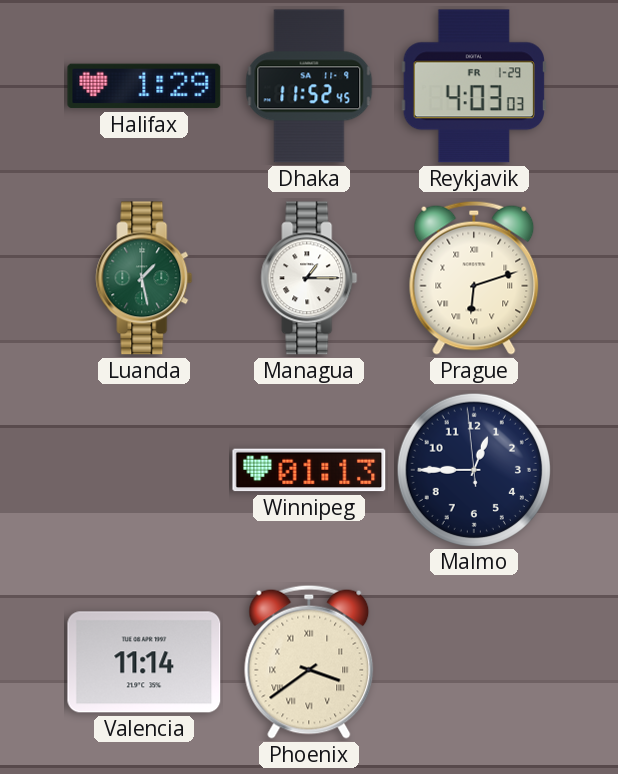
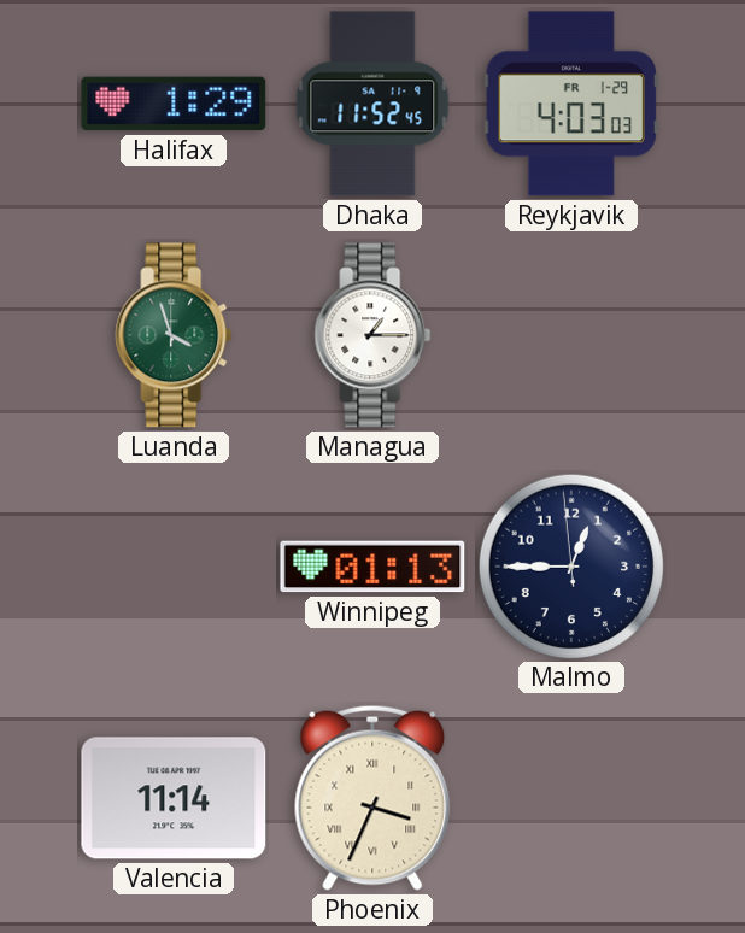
Luanda: 1:28 -> 3:57 (174, 335)
Prague: 6:12 -> none (474, 278)
Phoenix: 3:39 -> 3:34 (372, 798)
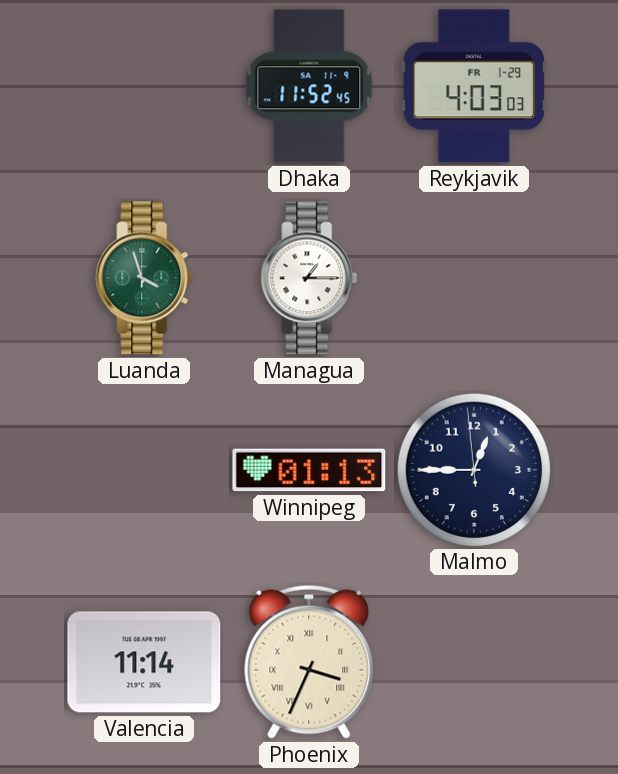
Halifax: 1:29 -> none (174, 104)
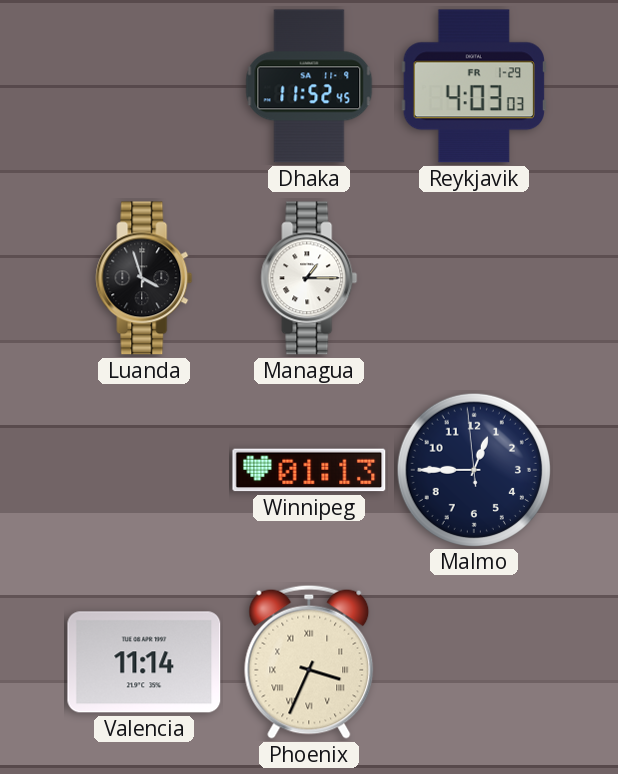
Luanda dial: green -> black (144, 278)
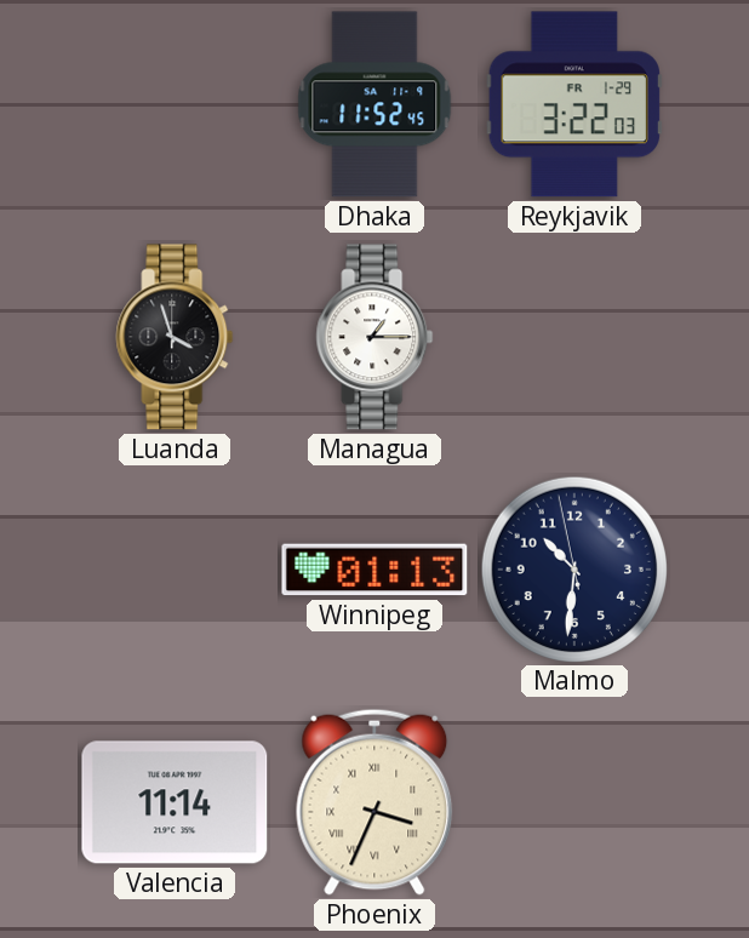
Reykjavik: 4:03 -> 3:22 (574, 104)
Malmo: 12:44 -> 10:30 (573, 568)
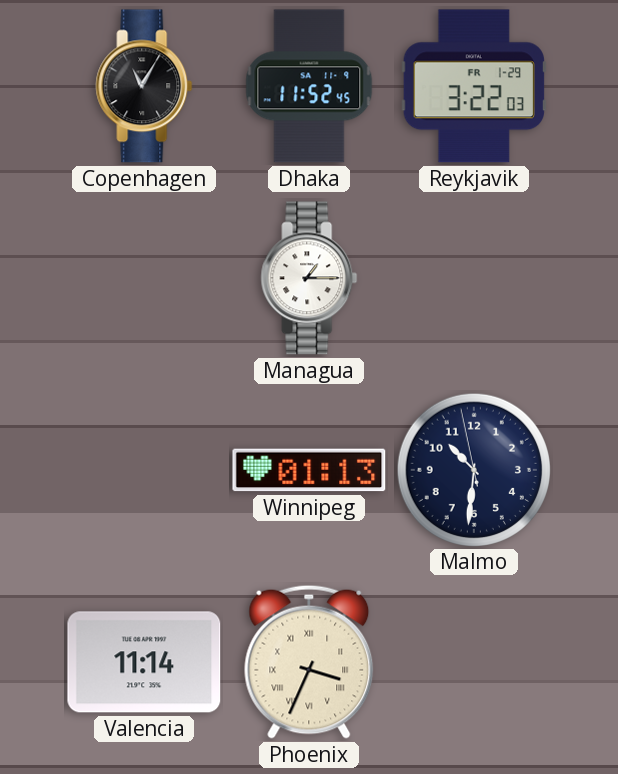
Copenhagen: none -> 11:05 (144, 86)
Luanda: 3:57 -> none (175, 337)
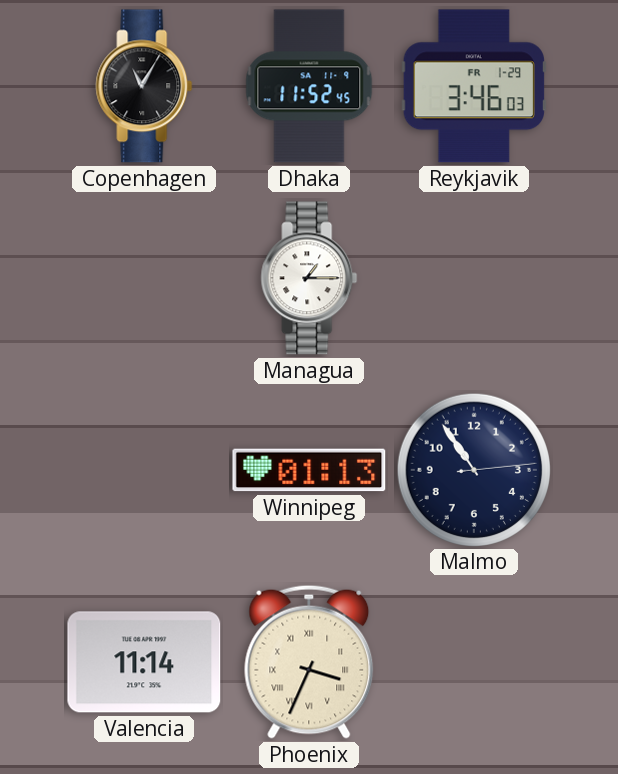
Reykjavik: 3:22 -> 3:46 (474, 86)
Malmo: 10:30 -> 10:54 (473, 469)
